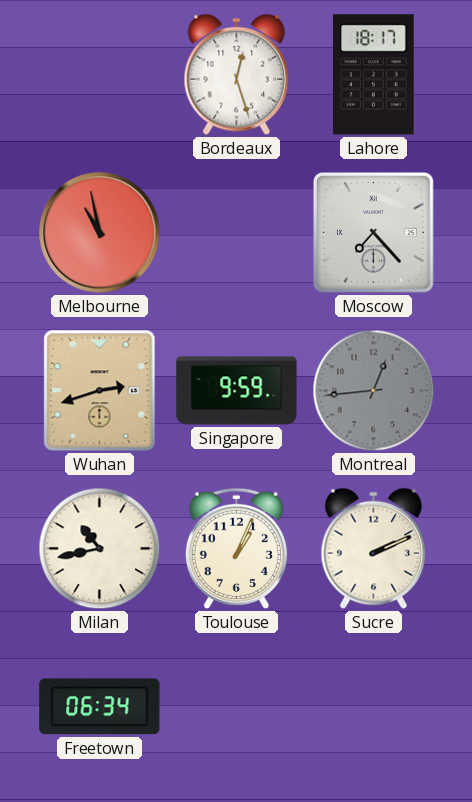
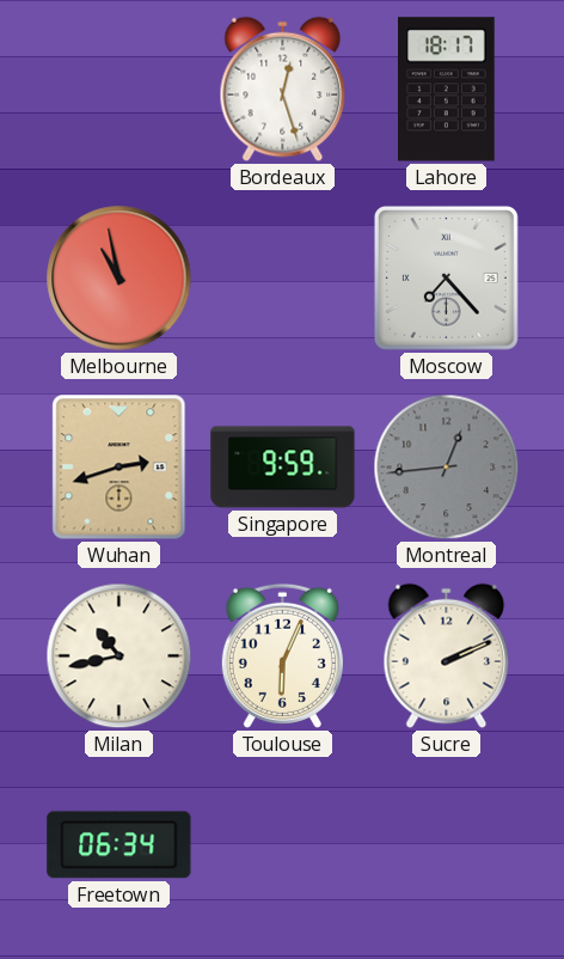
Toulouse: 1:04 -> 6:04 (282, 655)
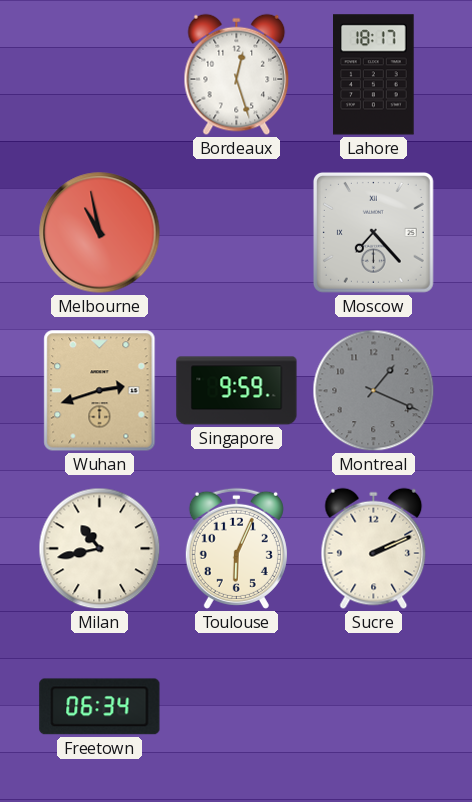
Montreal: 12:44 -> 1:19 (374, 391)
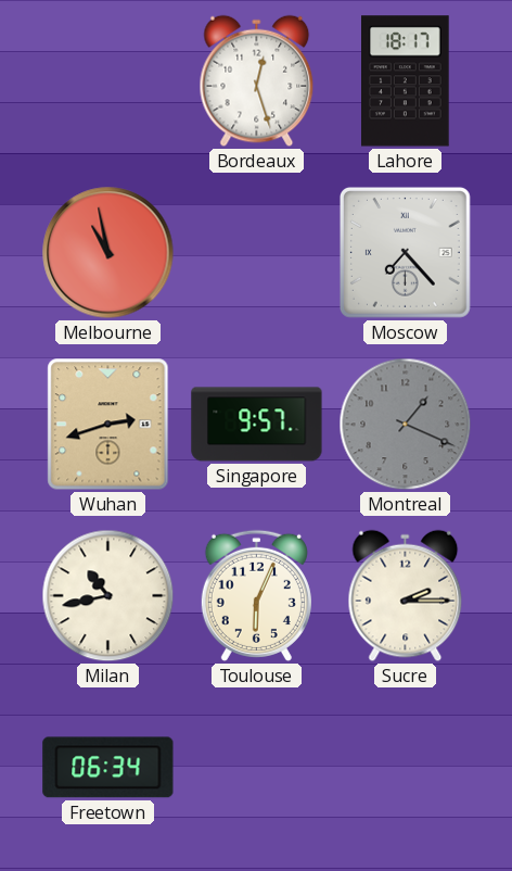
Singapore: 9:59 -> 9:57 (257, 425)
Sucre: 2:11 -> 2:15 (406, 596)
